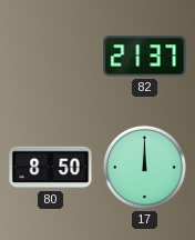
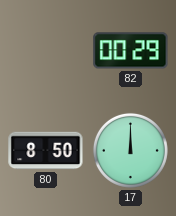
82: 21:37 -> 00:29 (131, 51)
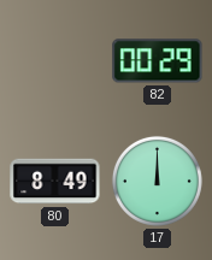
80: 8:50 -> 8:49 (55, 182)
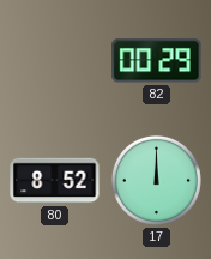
80: 8:49 -> 8:52 (55, 181)
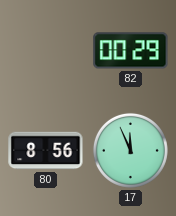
80: 8:52 -> 8:56 (46, 151)
17: 12:00 -> 11:56 (130, 150)
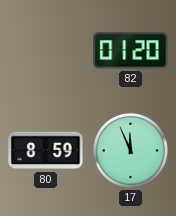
82: 00:29 -> 01:20 (131, 51)
80: 8:56 -> 8:59 (46, 151)
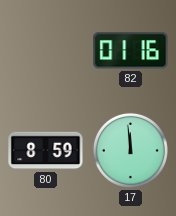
82: 01:20 -> 01:16 (131, 51)
17: 11:56 -> 11:59 (130, 150)
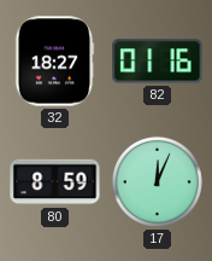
32: none -> 18:27 (54, 62)
17: 11:59 -> 12:04 (157, 181)
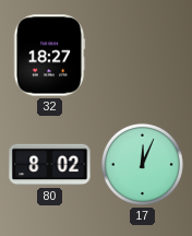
82: 01:16 -> none (158, 62)
80: 8:59 -> 8:02 (50, 165)
